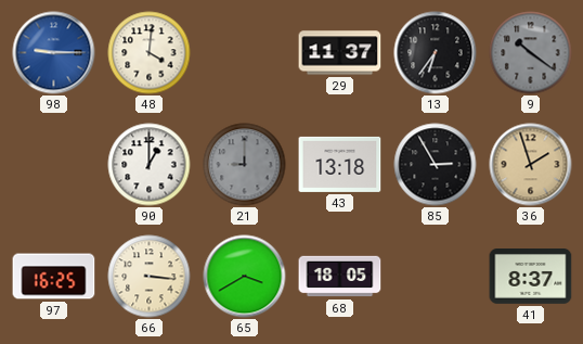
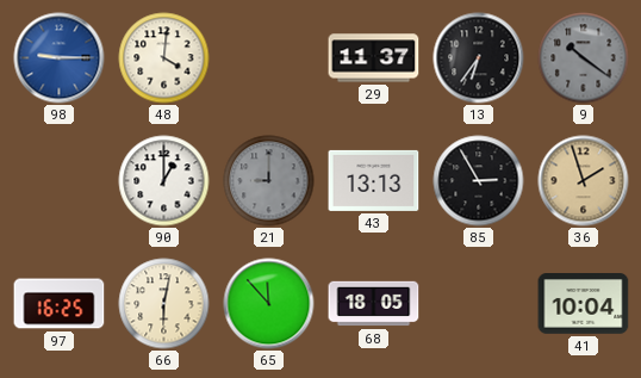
43: 13:18 -> 13:13 (374, 180)
66: 3:16 -> 6:02 (164, 304)
65: 3:40 -> 11:53 (269, 304)
41: 8:37 -> 10:04 (584, 304)
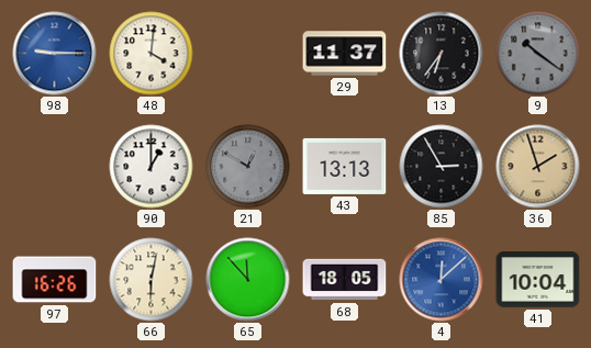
21: 9:00 -> 12:50 (248, 167)
97: 16:25 -> 16:26 (55, 280)
4: none -> 12:08 (442, 280)
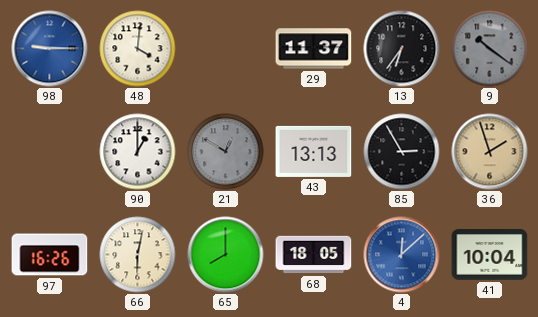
65: 11:53 -> 8:00 (226, 255)
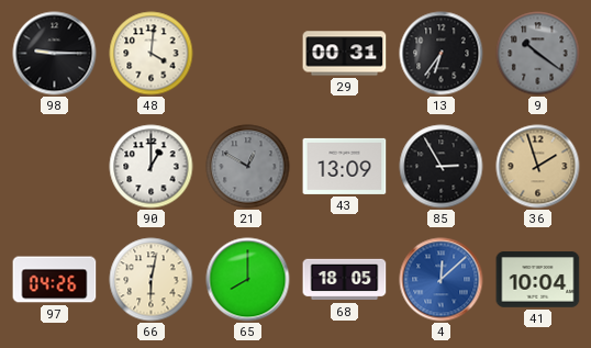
98 dial: blue -> black (55, 54)
29: 11:37 -> 00:31 (345, 54)
43: 13:13 -> 13:09 (345, 166)
97: 16:26 -> 04:26 (55, 280)
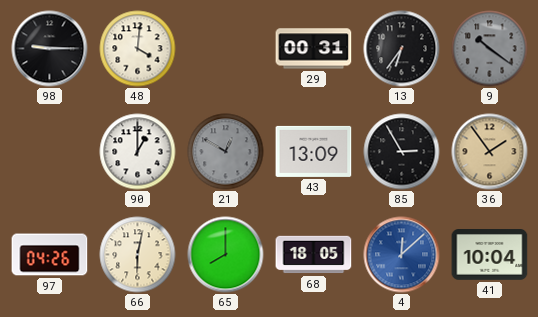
36: 1:57 -> 1:54 (490, 152)
